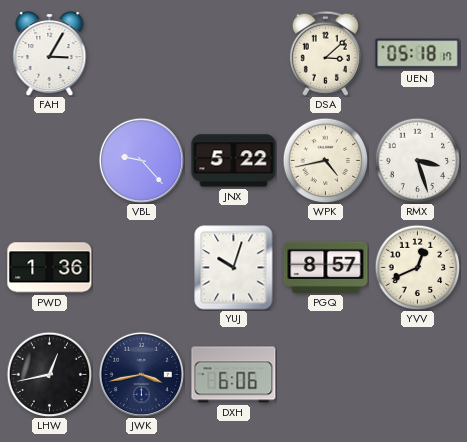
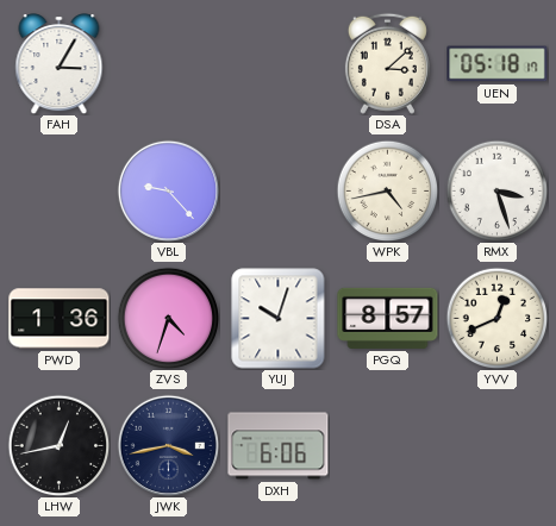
JNX: 5:22 -> none (234, 161)
ZVS: none -> 4:33 (168, 318)
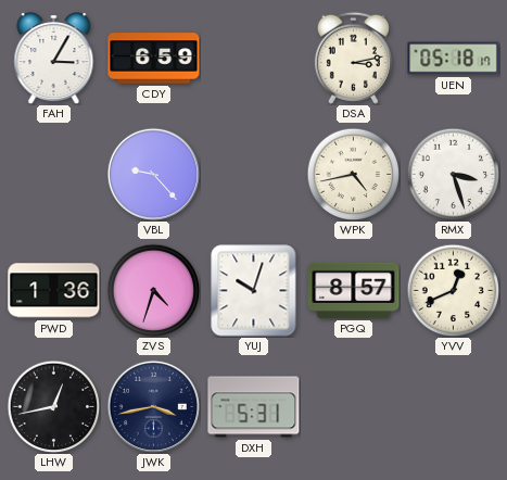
CDY: none -> 6:59 (154, 59)
DSA: 3:08 -> 3:13 (353, 58)
DXH: 6:06 -> 5:31 (254, 407)
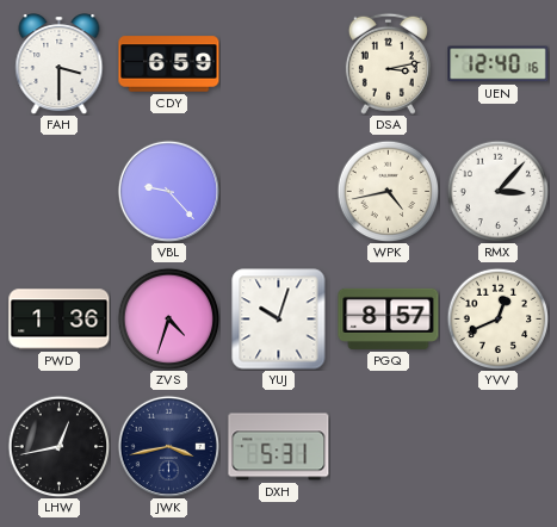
FAH: 3:05 -> 3:30 (60, 64)
UEN: 05:18 -> 12:40 (499, 64)
RMX: 3:27 -> 3:07 (497, 191)
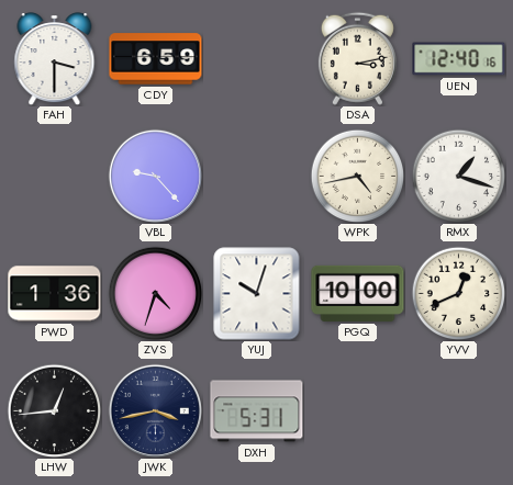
RMX: 3:07 -> 1:18 (458, 176)
PGQ: 8:57 -> 10:00 (358, 293)
LHW: 12:43 -> 12:44 (54, 410)
